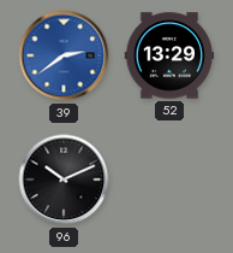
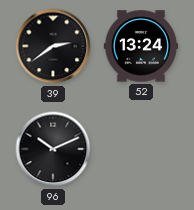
39 dial: blue -> black (53, 46)
52: 13:29 -> 13:24 (141, 46)
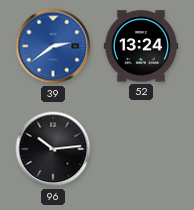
39 dial: black -> blue (53, 46)
96: 10:11 -> 10:14 (53, 149)
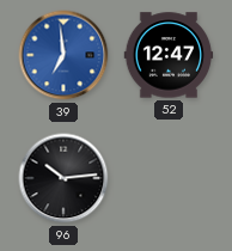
39: 2:39 -> 6:59 (63, 55)
52: 13:24 -> 12:47 (169, 55)
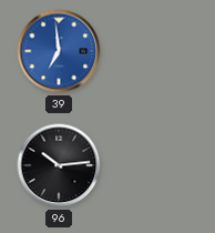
52: 12:47 -> none (169, 55)
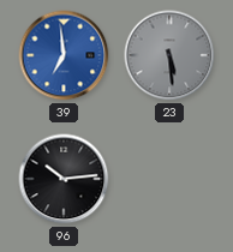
23: none -> 5:29 (169, 55)
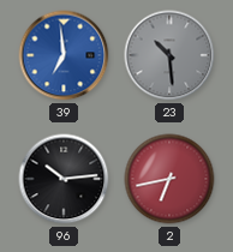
23: 5:29 -> 10:29 (169, 55)
2: none -> 6:43 (169, 179)
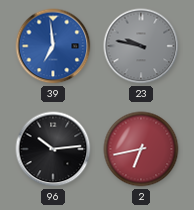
23: 10:29 -> 9:47 (141, 46)
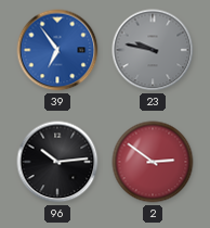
39: 6:59 -> 6:54 (57, 50)
2: 6:43 -> 2:51 (153, 162)
